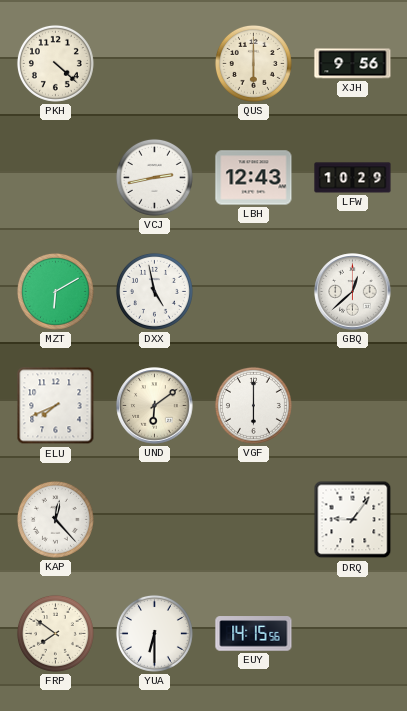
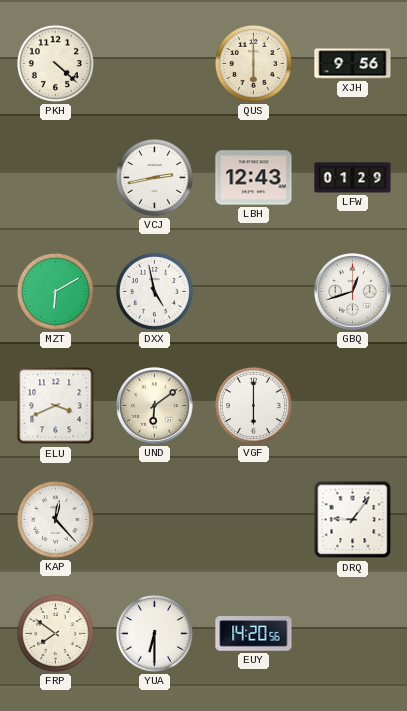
LFW: 10:29 -> 01:29 (353, 178)
GBQ: 12:38 -> 12:42 (353, 292)
ELU: 7:41 -> 3:41 (56, 406)
EUY: 14:15 -> 14:20 (254, 634)
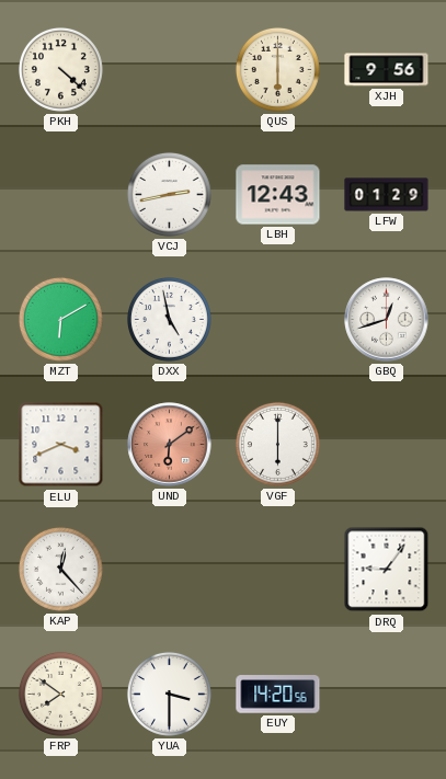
UND dial: cream -> salmon (170, 445)
YUA: 6:30 -> 3:30 (169, 694)
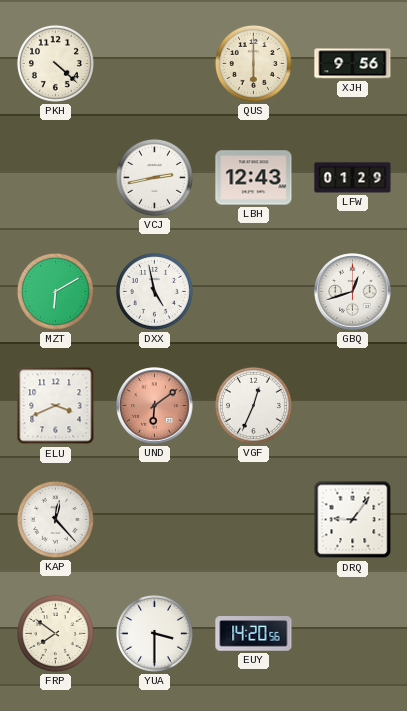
VGF: 6:00 -> 12:34 (253, 405)
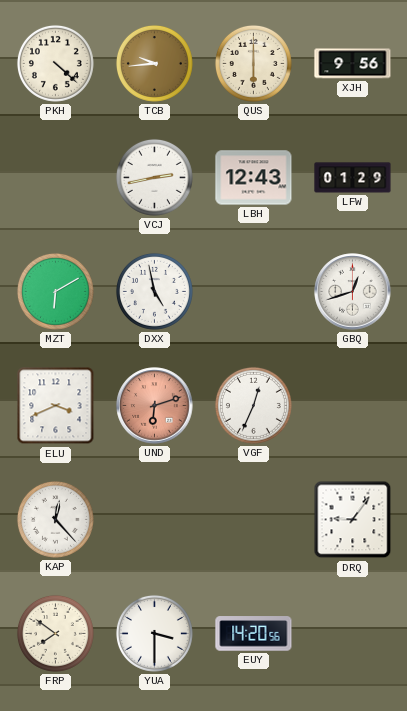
TCB: none -> 9:44 (154, 63)
UND: 6:09 -> 6:12 (155, 406)
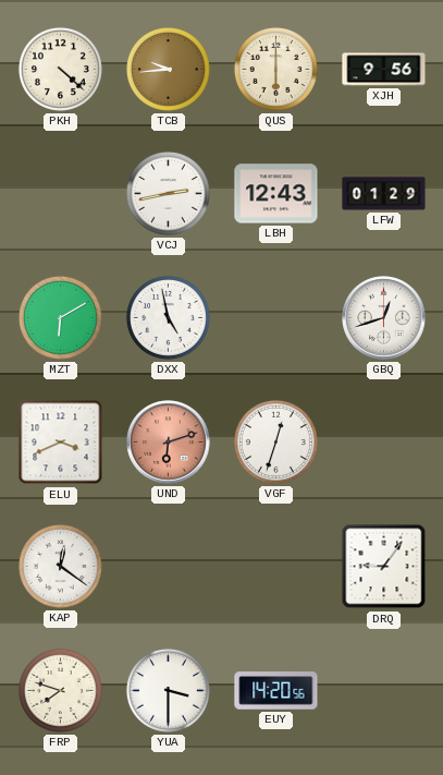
VGF: 12:34 -> 12:33 (275, 441)
KAP: 12:23 -> 12:21 (60, 566)
FRP: 7:51 -> 7:48 (60, 690)
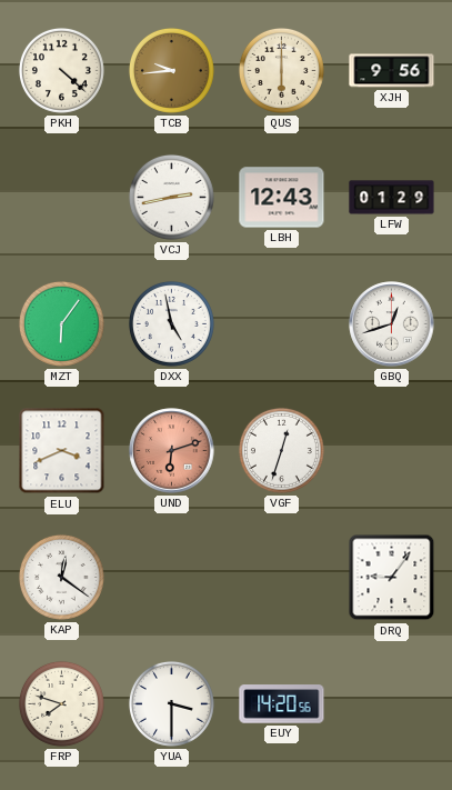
MZT: 6:10 -> 6:06 (61, 323)
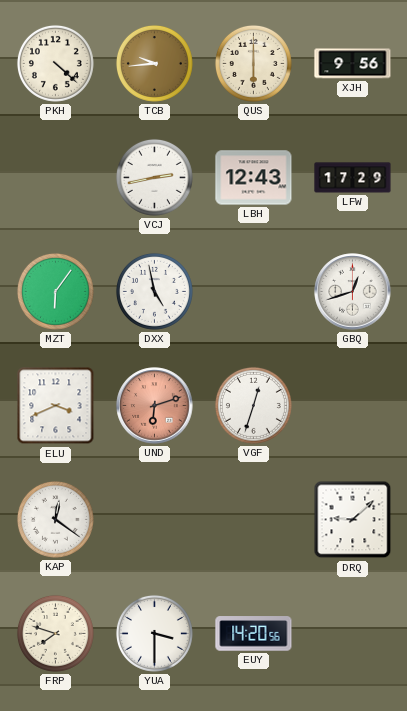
LFW: 01:29 -> 17:29 (353, 178)
DRQ: 9:06 -> 9:08 (353, 520)
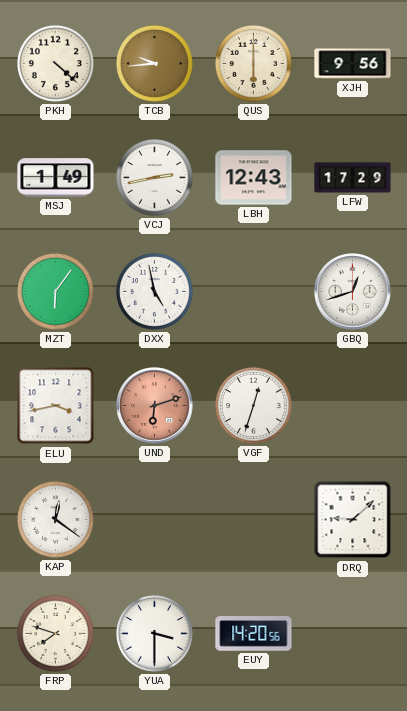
MSJ: none -> 1:49 (56, 178)
ELU: 3:41 -> 3:43 (56, 406)
